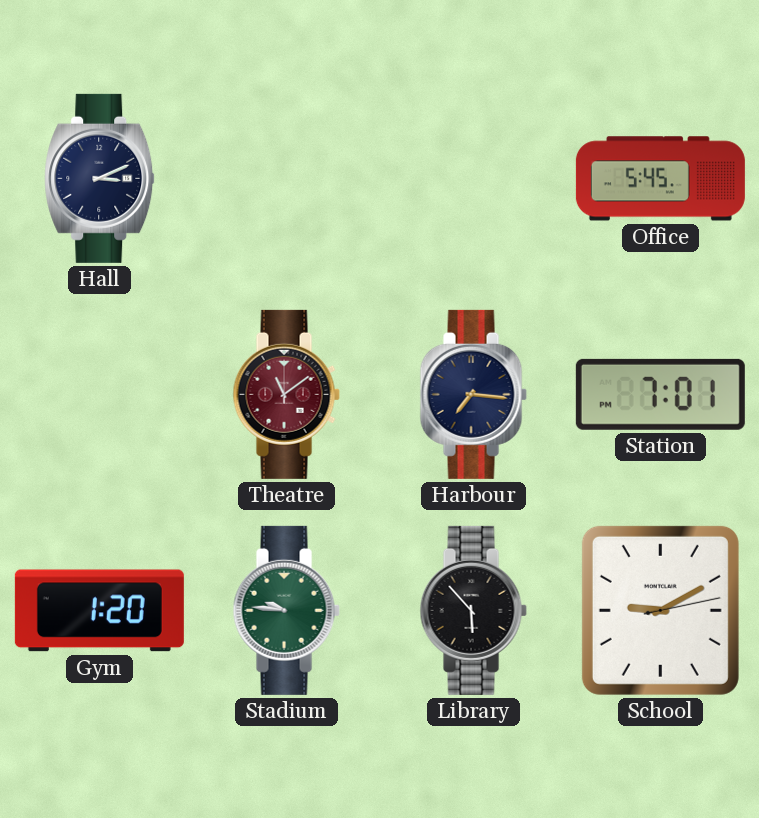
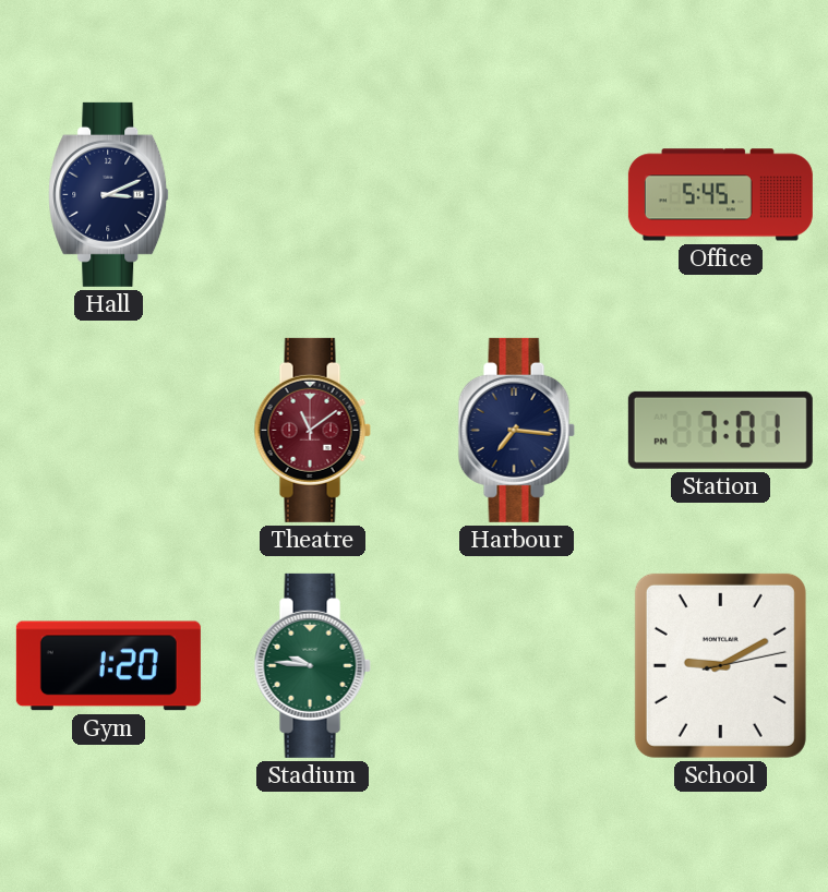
Library: 5:53 -> none (473, 610)
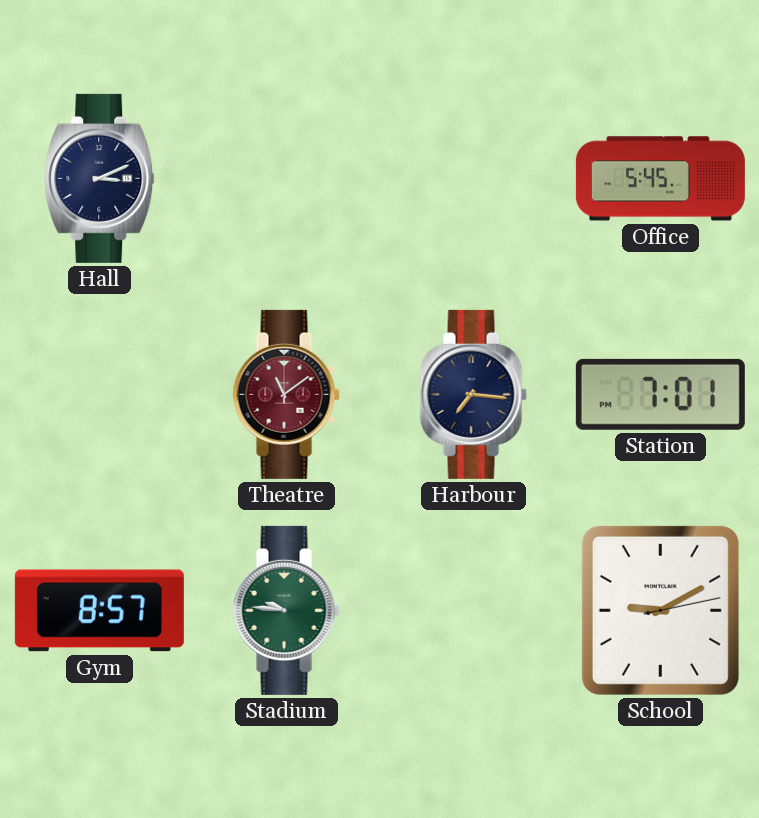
Gym: 1:20 -> 8:57 (99, 611)
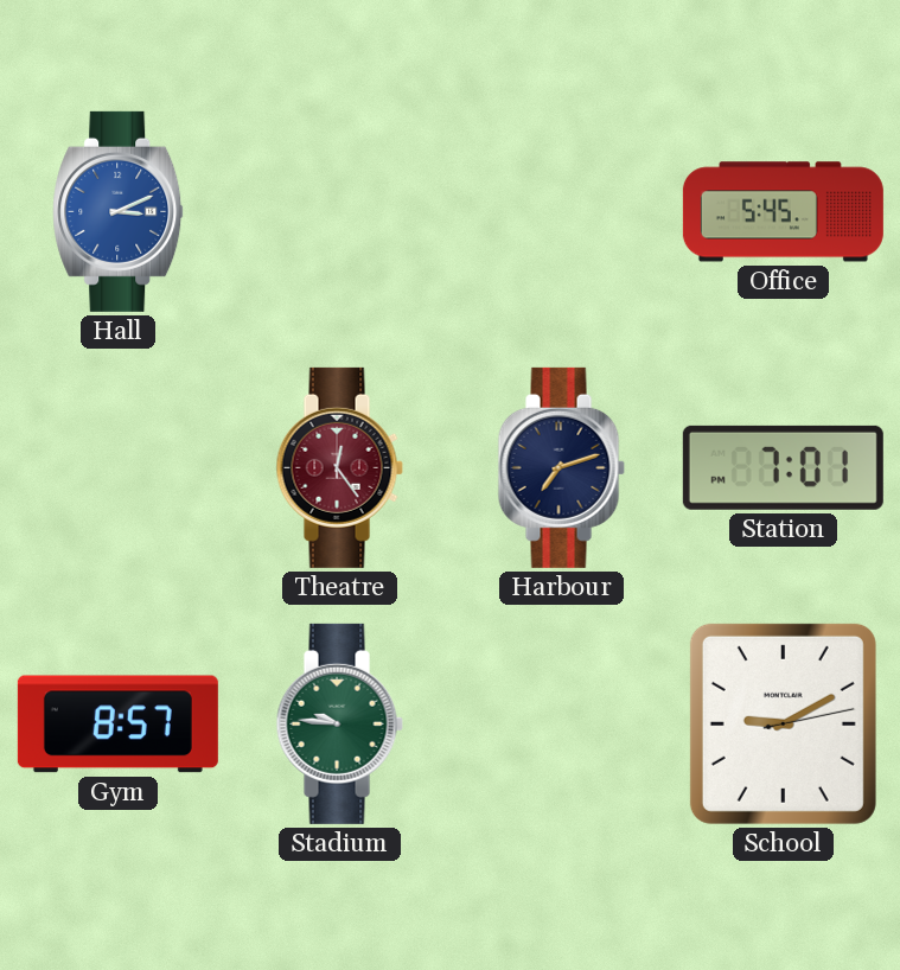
Hall dial: navy -> blue (119, 211)
Theatre: 11:09 -> 12:24 (339, 467)
Harbour: 7:16 -> 7:12 (561, 467)
